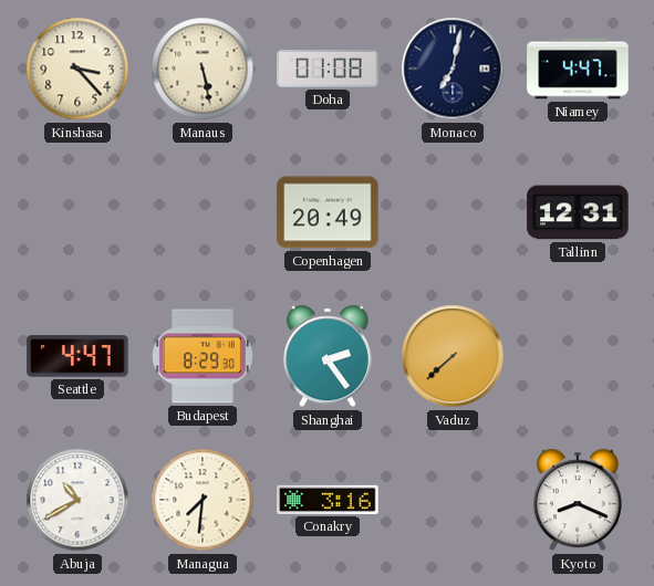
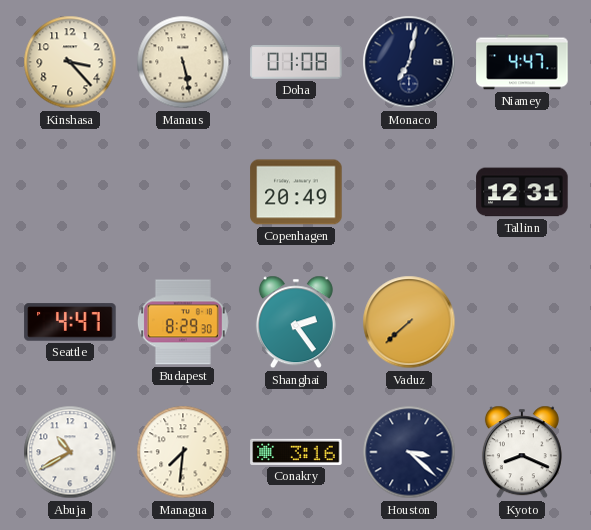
Houston: none -> 3:22 (409, 452)
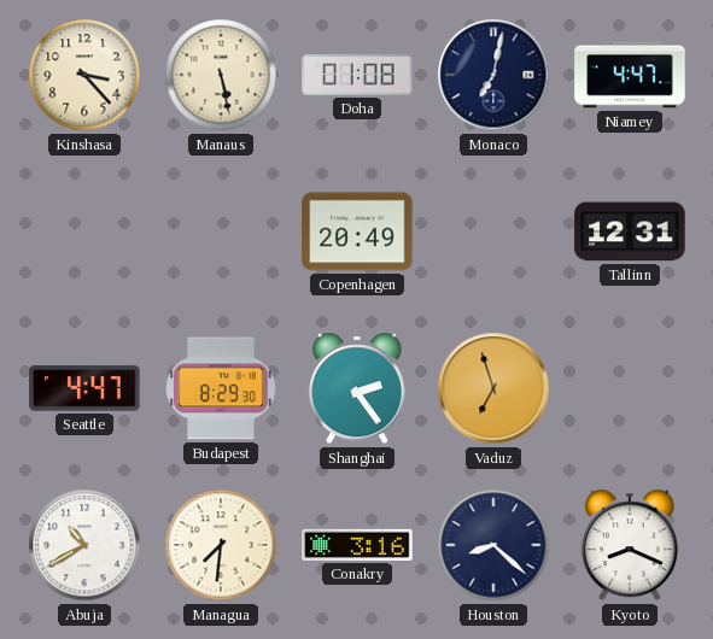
Vaduz: 7:38 -> 6:57 (493, 388)
Houston: 3:22 -> 8:22 (493, 545)
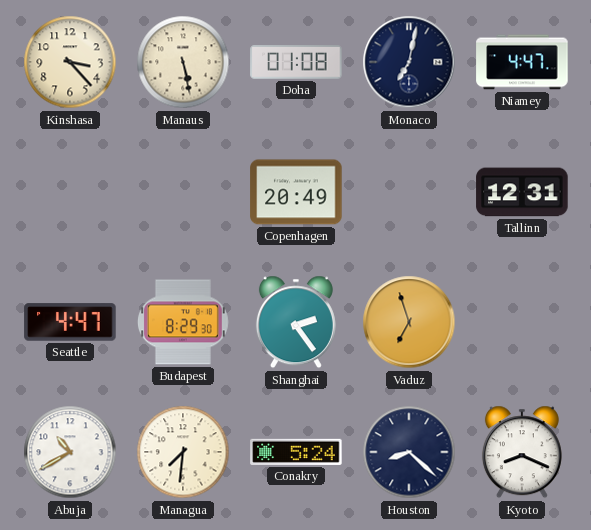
Conakry: 3:16 -> 5:24 (296, 452)
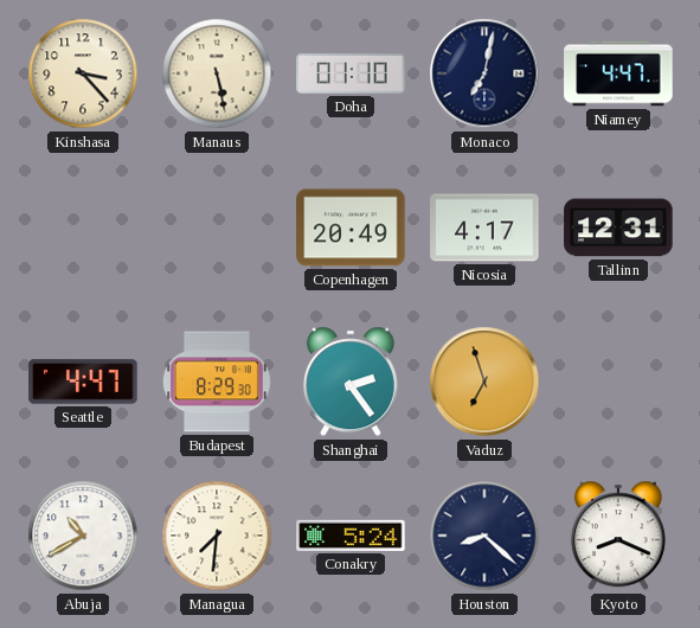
Doha: 01:08 -> 01:10 (351, 73)
Nicosia: none -> 4:17 (484, 228)
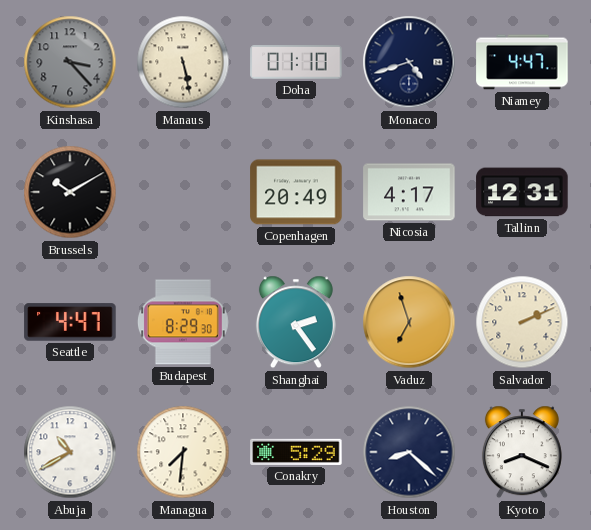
Kinshasa dial: cream -> grey (70, 62)
Monaco: 7:02 -> 4:42 (409, 62)
Brussels: none -> 10:10 (70, 192)
Salvador: none -> 2:11 (522, 322)
Conakry: 5:24 -> 5:29 (296, 452)
